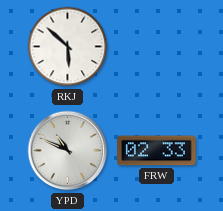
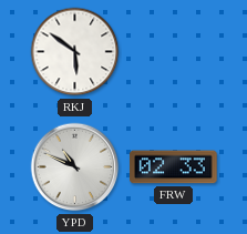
RKJ: 5:52 -> 5:51 (75, 52)
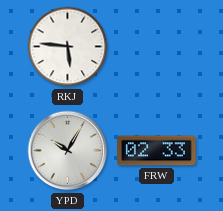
RKJ: 5:51 -> 5:46 (68, 47)
YPD: 10:49 -> 10:05 (68, 151)
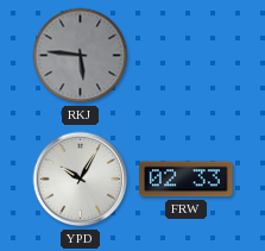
RKJ dial: white -> grey (81, 56)
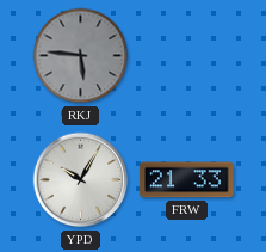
FRW: 02:33 -> 21:33 (187, 180)
